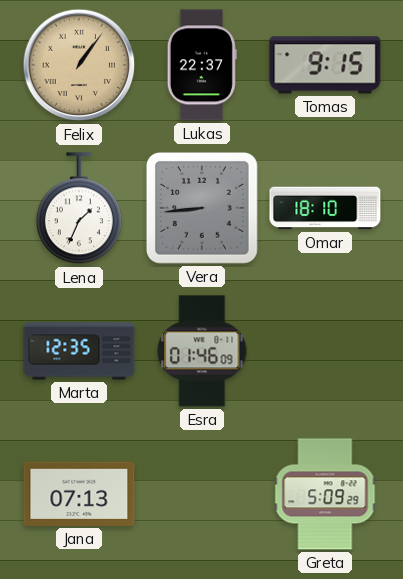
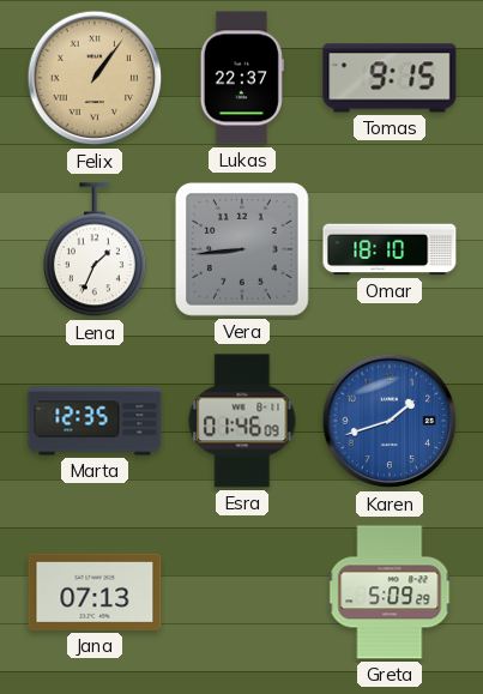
Karen: none -> 1:42 (390, 421)
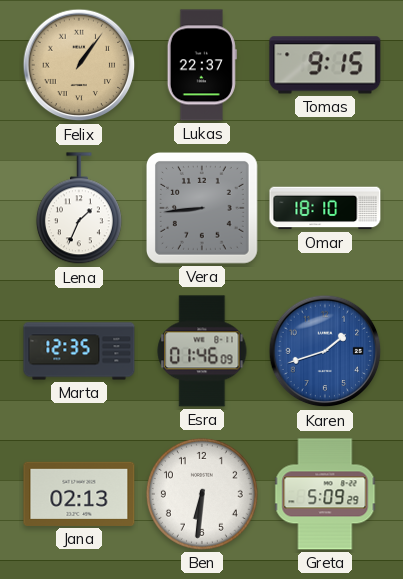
Jana: 07:13 -> 02:13 (79, 494)
Ben: none -> 6:31 (202, 494)
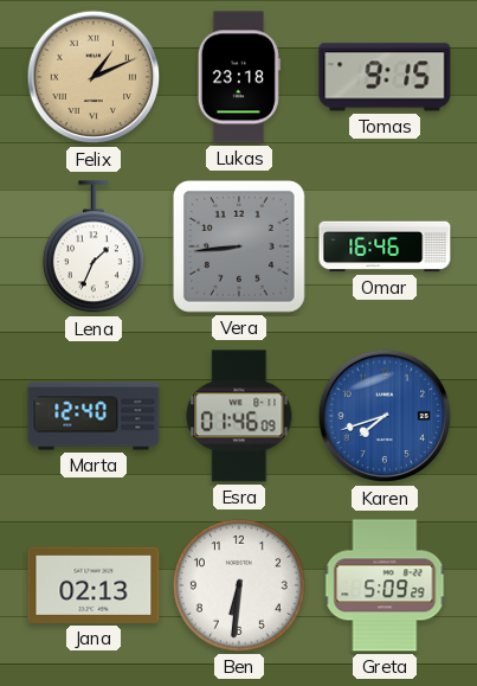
Felix: 1:06 -> 1:11 (94, 77)
Lukas: 22:37 -> 23:18 (239, 77)
Omar: 18:10 -> 16:46 (385, 246)
Marta: 12:35 -> 12:40 (94, 416)
Karen: 1:42 -> 7:42 (385, 416)
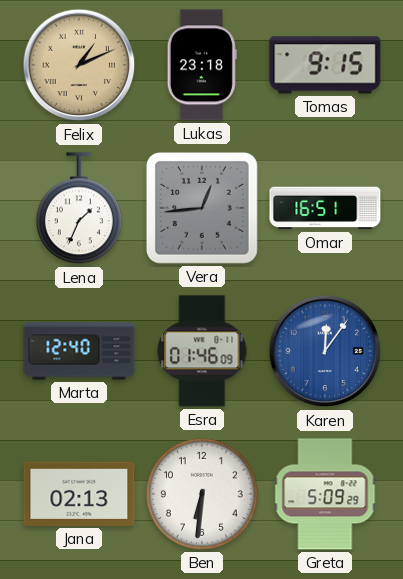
Vera: 8:44 -> 12:44 (202, 208)
Omar: 16:46 -> 16:51 (325, 208)
Karen: 7:42 -> 12:06 (325, 351)
